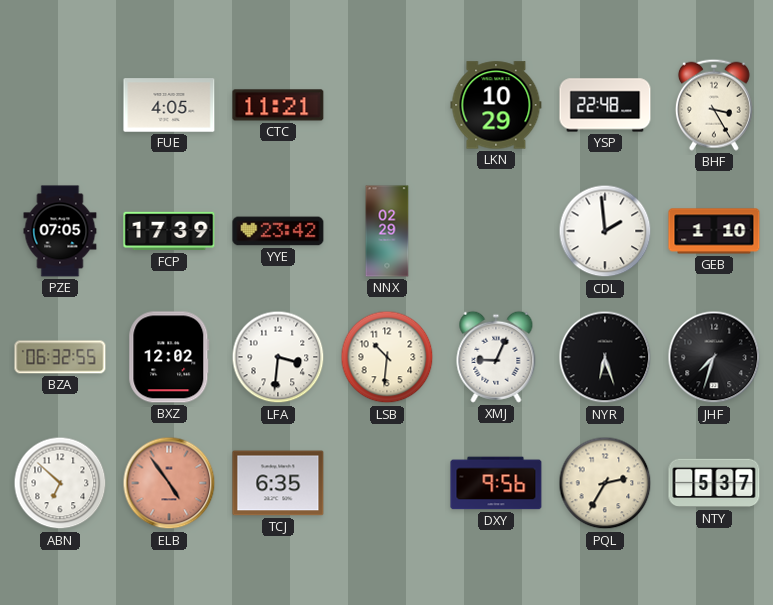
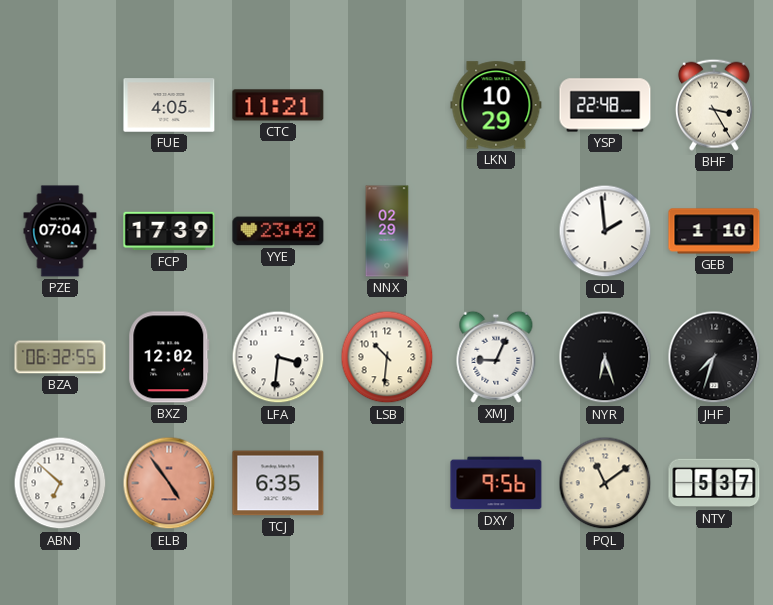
PZE: 07:05 -> 07:04 (60, 231)
PQL: 2:35 -> 11:09 (605, 483)
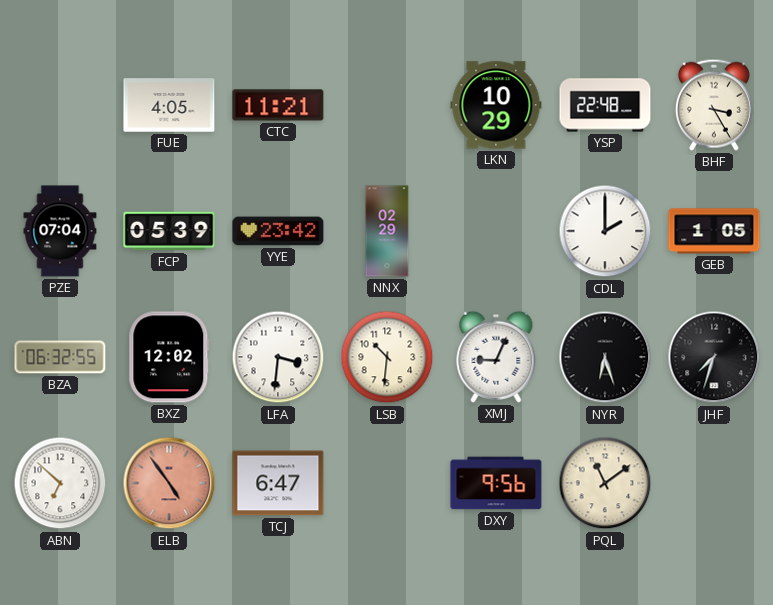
FCP: 17:39 -> 05:39 (169, 231)
CDL: 1:59 -> 2:00 (605, 231)
GEB: 1:10 -> 1:05 (714, 231)
TCJ: 6:35 -> 6:47 (278, 483)
NTY: 5:37 -> none (714, 483)
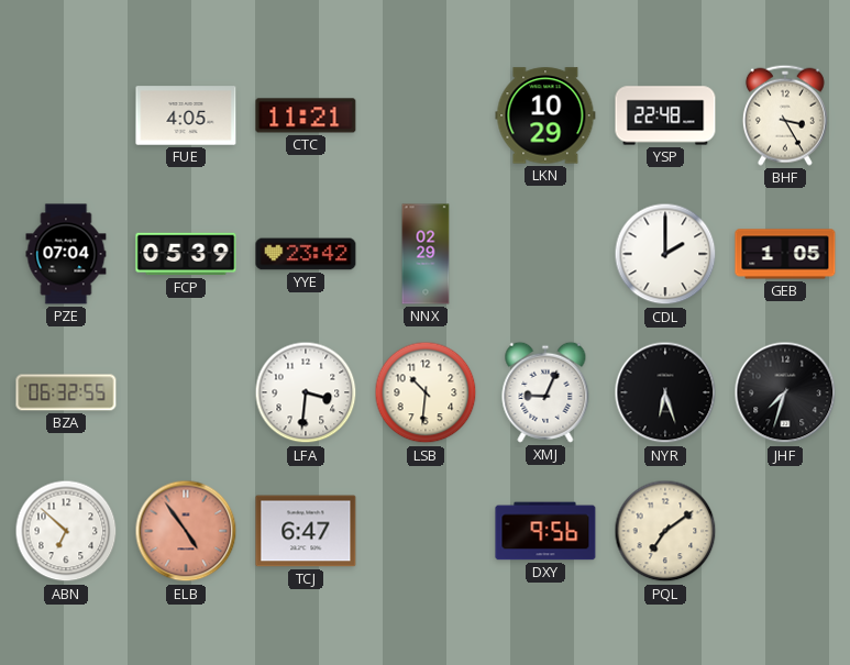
BXZ: 12:02 -> none (169, 357)
PQL: 11:09 -> 7:09 (665, 531)
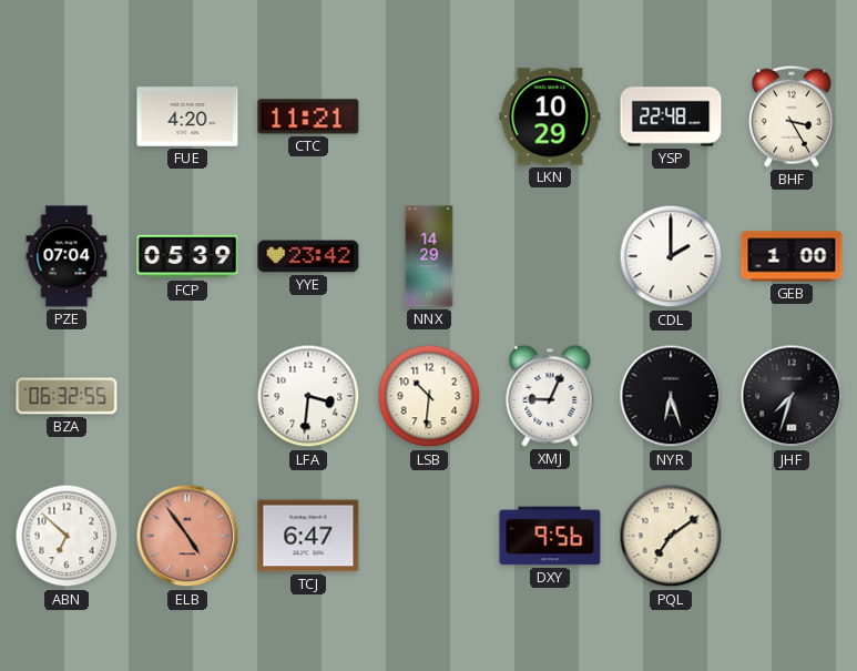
FUE: 4:05 -> 4:20 (187, 116)
NNX: 02:29 -> 14:29 (429, 256)
GEB: 1:05 -> 1:00 (792, 256)
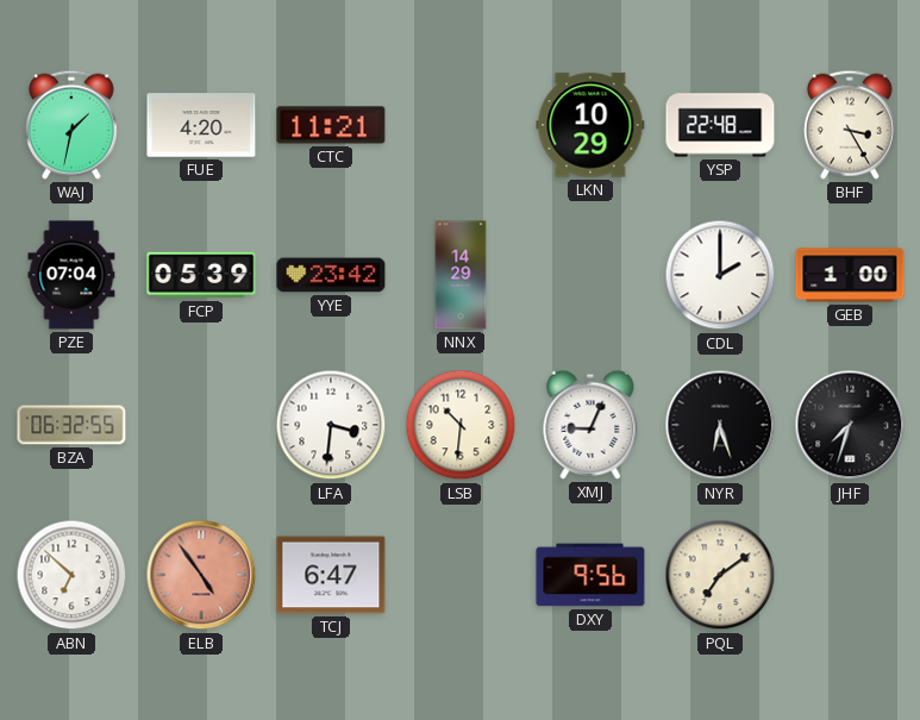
WAJ: none -> 1:32 (71, 125)
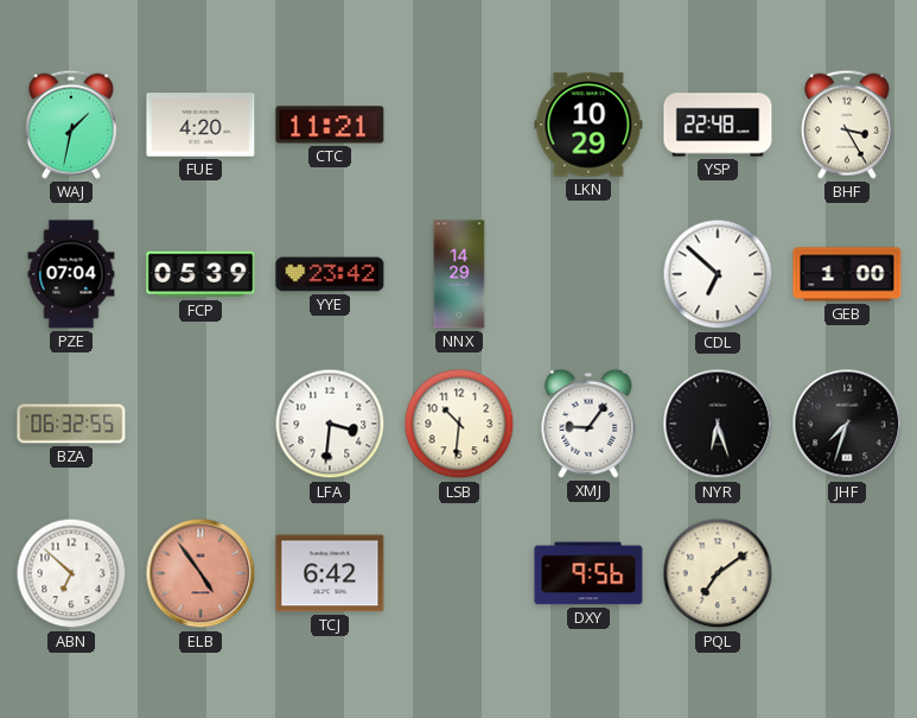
CDL: 2:00 -> 6:52 (718, 274)
XMJ: 9:04 -> 9:06 (588, 424)
TCJ: 6:47 -> 6:42 (330, 573)
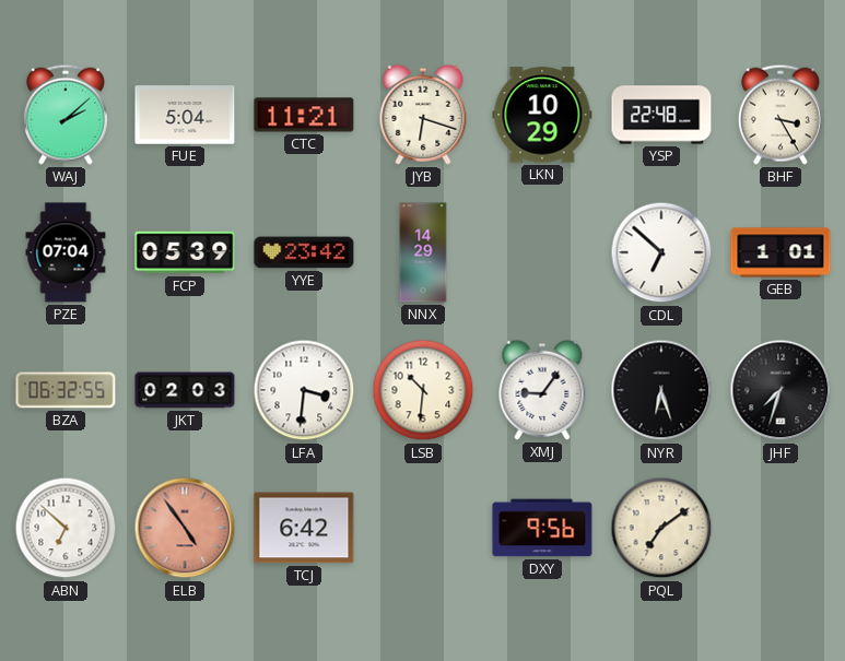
WAJ: 1:32 -> 2:08 (66, 115)
FUE: 4:20 -> 5:04 (185, 115)
JYB: none -> 6:18 (423, 115)
GEB: 1:00 -> 1:01 (781, 252)
JKT: none -> 02:03 (185, 390)
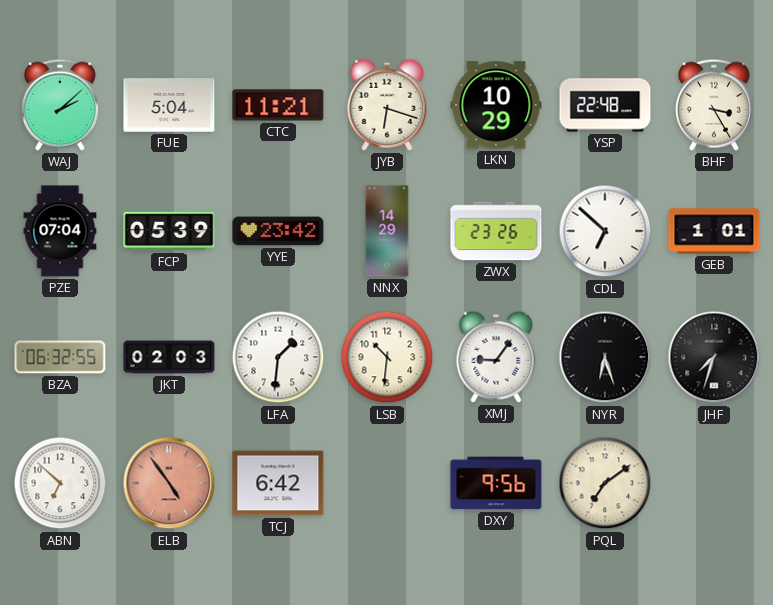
ZWX: none -> 23:26 (496, 231)
LFA: 3:31 -> 1:31 (278, 357)
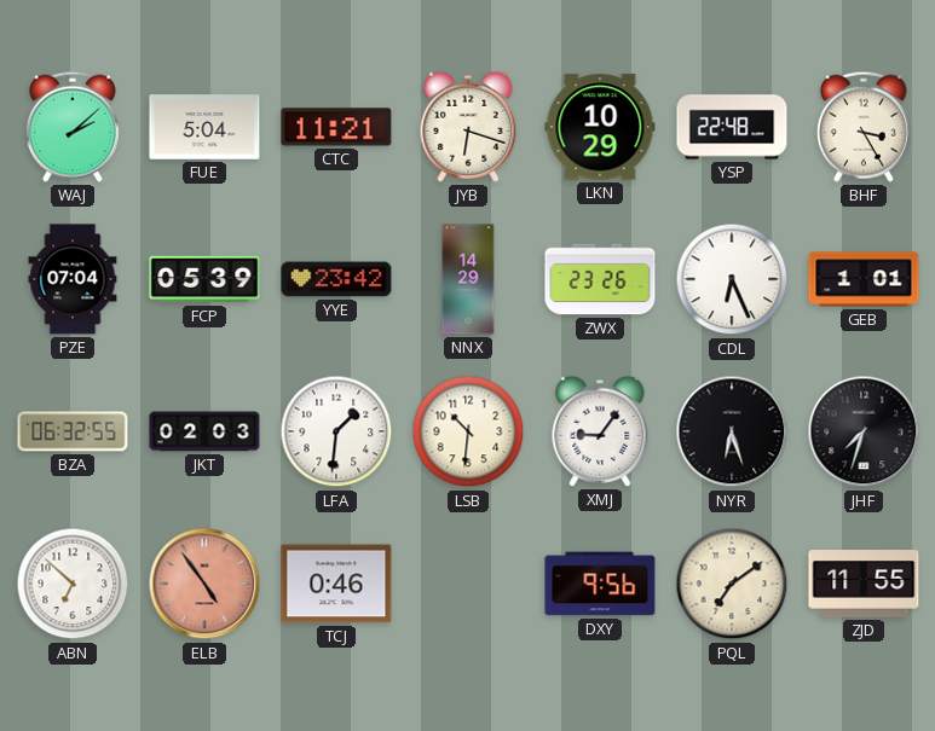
CDL: 6:52 -> 6:26 (732, 279)
TCJ: 6:42 -> 0:46 (336, 584)
ZJD: none -> 11:55 (864, 584)
